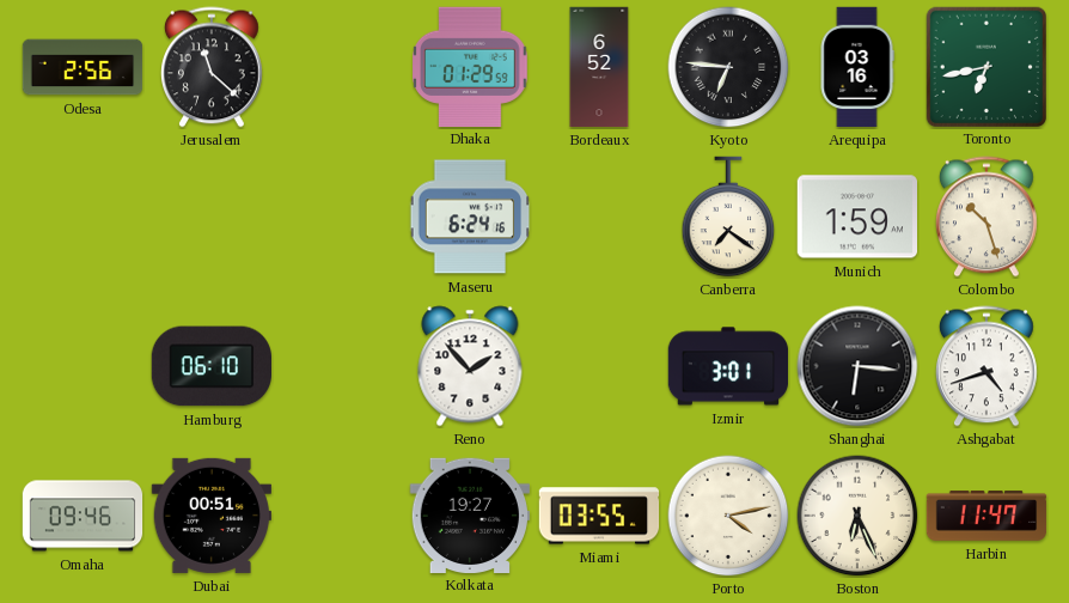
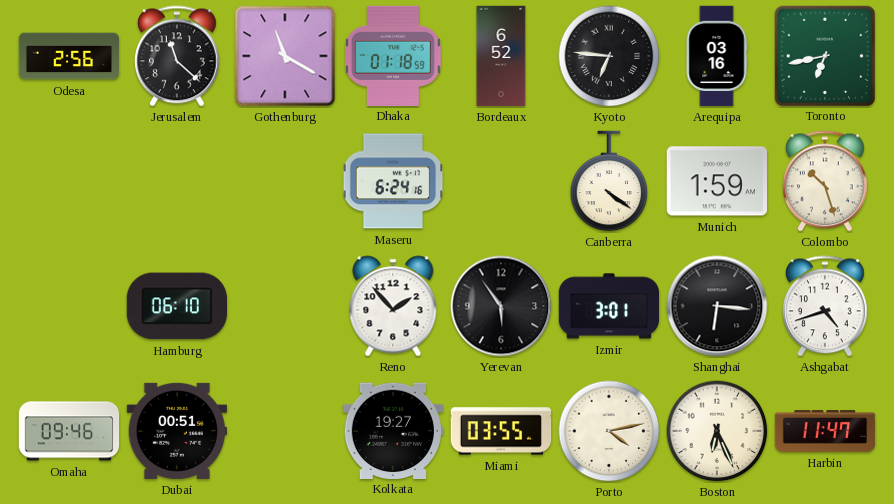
Gothenburg: none -> 11:20 (285, 56)
Dhaka: 01:29 -> 01:18 (394, 55)
Canberra: 7:21 -> 4:21 (609, 181)
Yerevan: none -> 5:54 (501, 306)
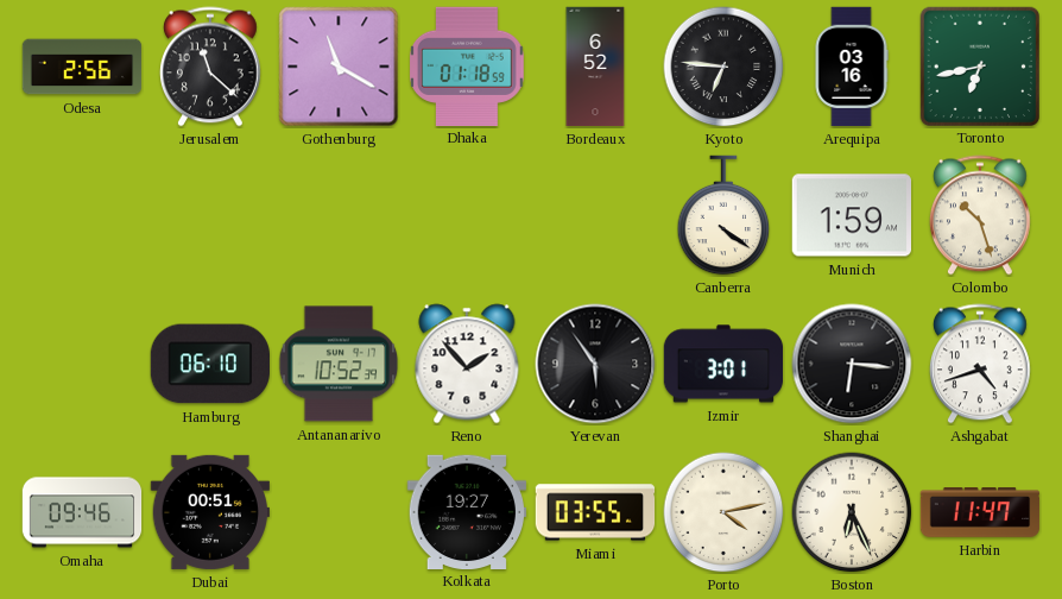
Maseru: 6:24 -> none (393, 181)
Antananarivo: none -> 10:52 (339, 364)
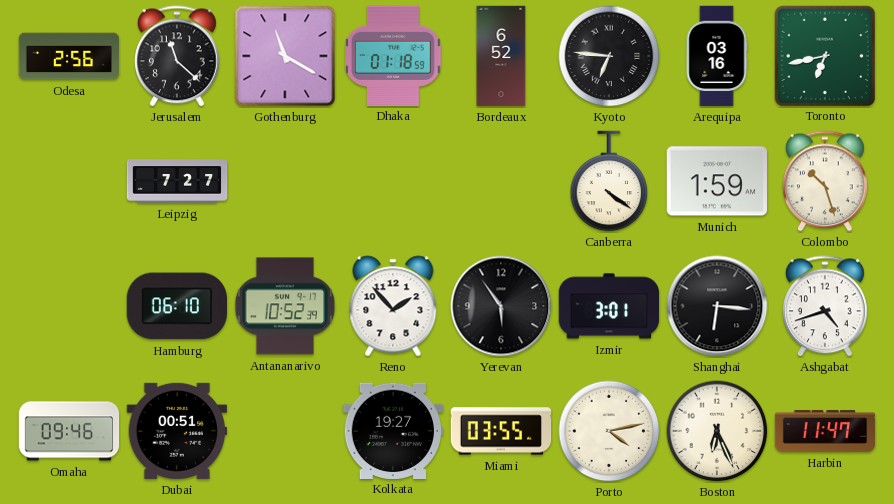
Leipzig: none -> 7:27 (177, 181)
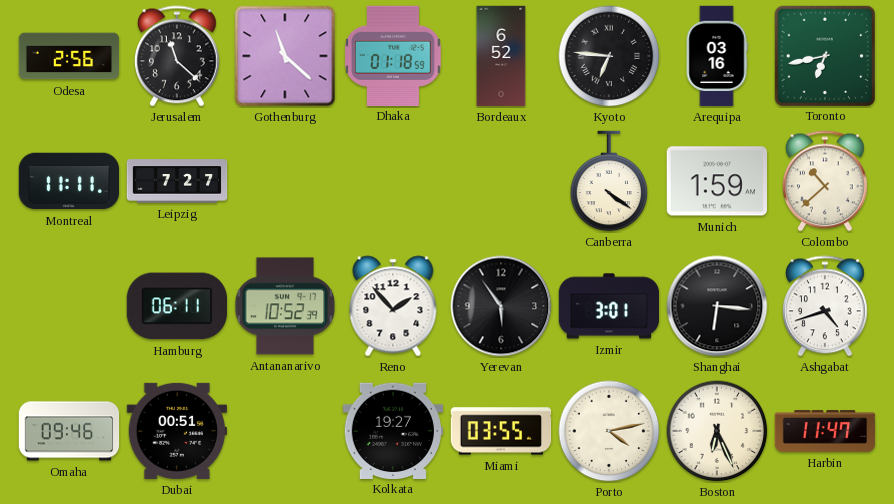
Gothenburg: 11:20 -> 11:22 (285, 56)
Montreal: none -> 11:11 (69, 181)
Colombo: 10:27 -> 10:38 (826, 181)
Hamburg: 06:10 -> 06:11 (176, 306)
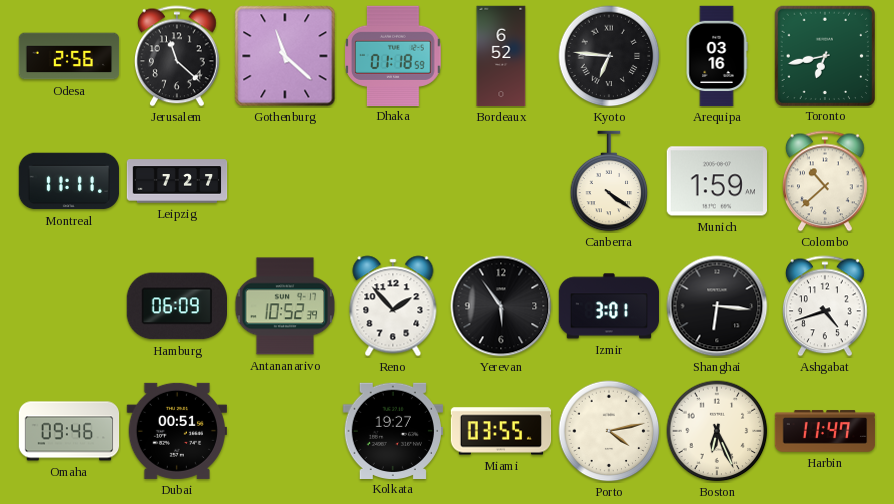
Hamburg: 06:11 -> 06:09 (176, 306)
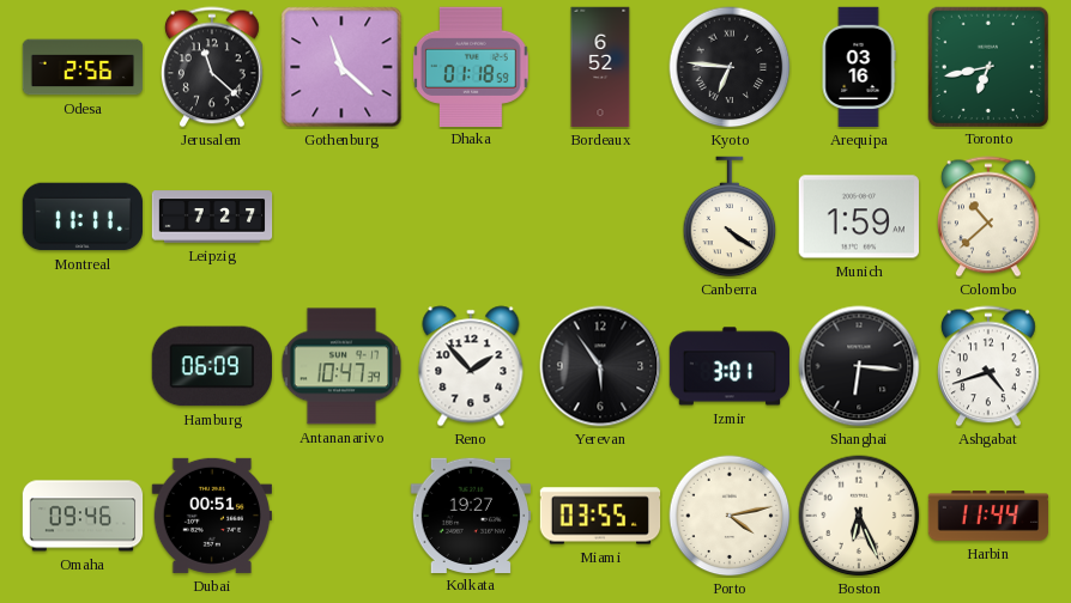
Antananarivo: 10:52 -> 10:47 (341, 366)
Harbin: 11:47 -> 11:44 (988, 516)
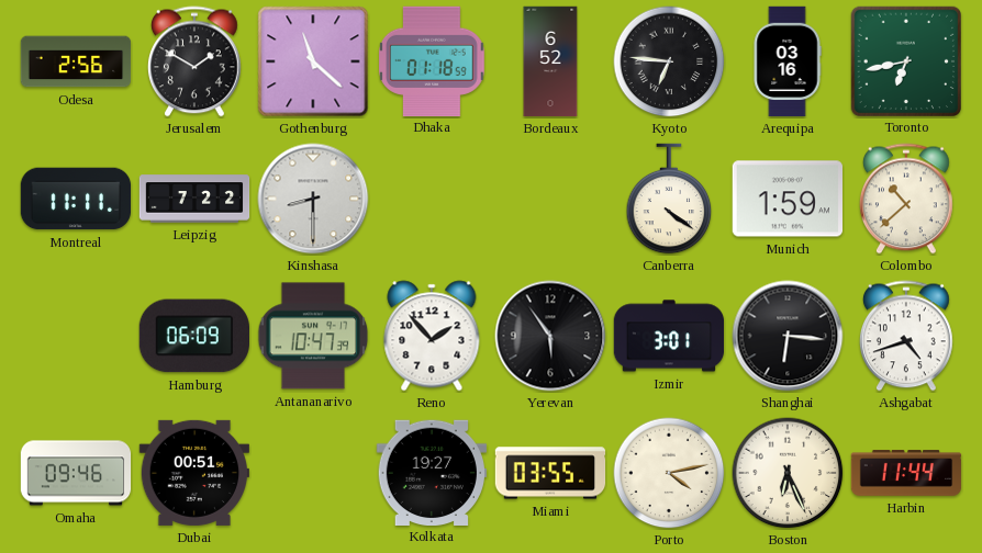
Jerusalem: 11:22 -> 1:50 (196, 61)
Leipzig: 7:27 -> 7:22 (194, 199)
Kinshasa: none -> 8:30 (313, 199)
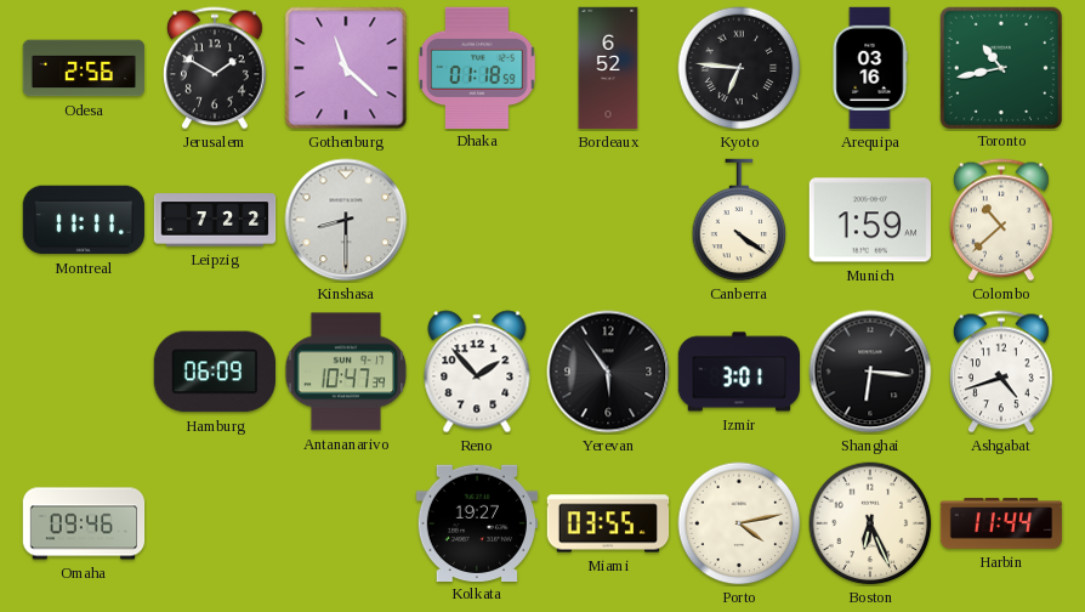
Toronto: 6:43 -> 10:43 (1000, 67)
Dubai: 00:51 -> none (193, 473)
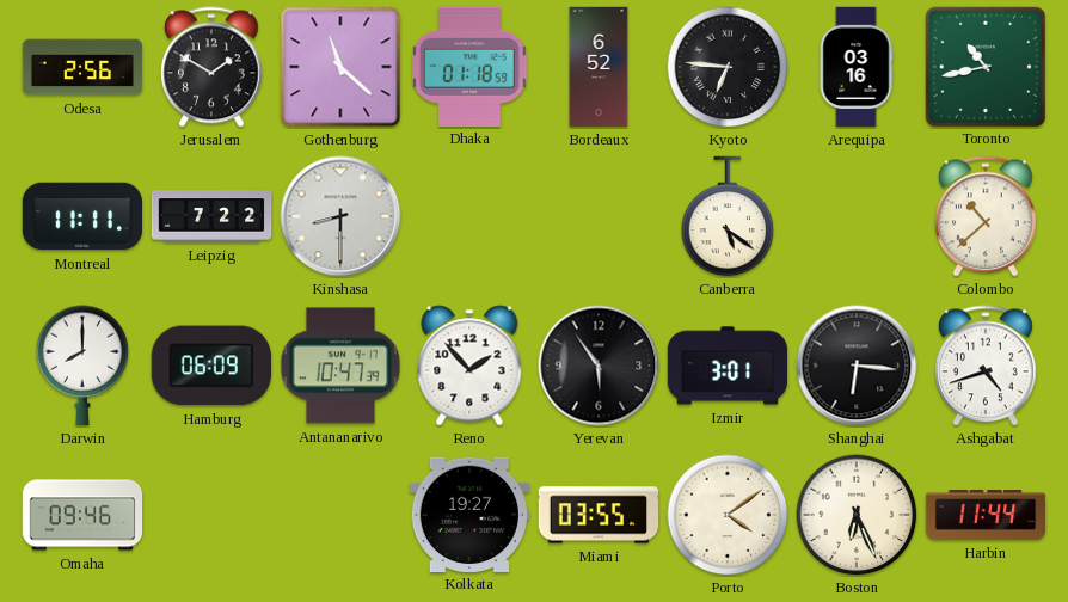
Canberra: 4:21 -> 5:21 (728, 216)
Munich: 1:59 -> none (869, 220)
Darwin: none -> 8:00 (82, 365)
Porto: 4:13 -> 4:09 (728, 515)
